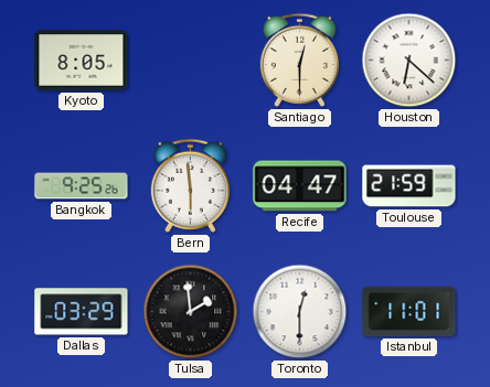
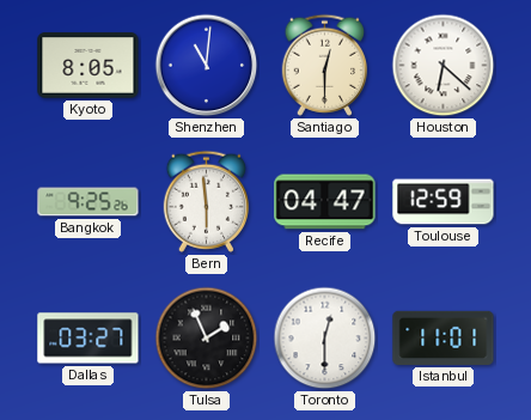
Shenzhen: none -> 11:01 (207, 66)
Toulouse: 21:59 -> 12:59 (444, 202)
Dallas: 03:29 -> 03:27 (89, 339)
Tulsa: 1:59 -> 1:56 (207, 339)
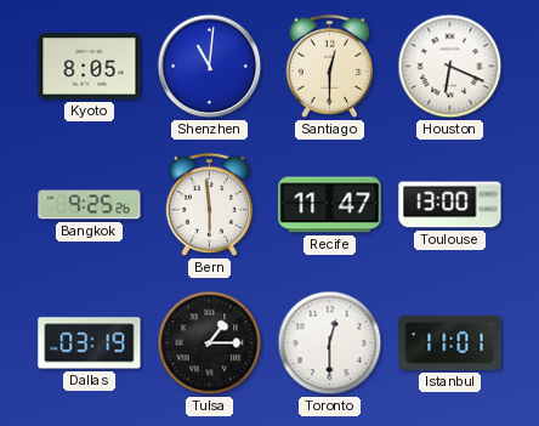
Houston: 6:22 -> 6:19 (450, 67)
Recife: 04:47 -> 11:47 (330, 205)
Toulouse: 12:59 -> 13:00 (450, 205)
Dallas: 03:27 -> 03:19 (90, 343)
Tulsa: 1:56 -> 1:15 (210, 343)
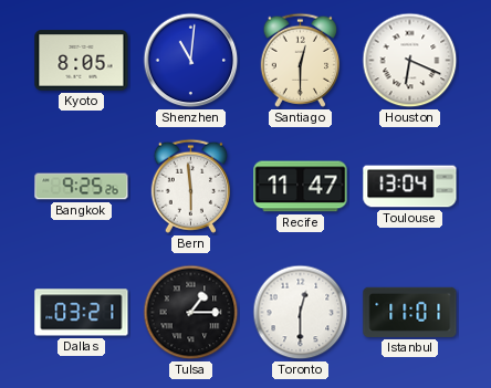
Toulouse: 13:00 -> 13:04 (410, 187)
Dallas: 03:19 -> 03:21 (82, 313)
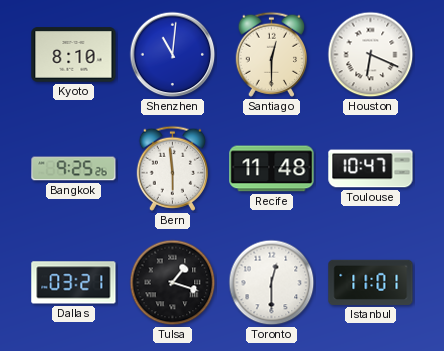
Kyoto: 8:05 -> 8:10 (74, 55)
Recife: 11:47 -> 11:48 (272, 169)
Toulouse: 13:04 -> 10:47 (371, 169)
Tulsa: 1:15 -> 1:18 (173, 283)
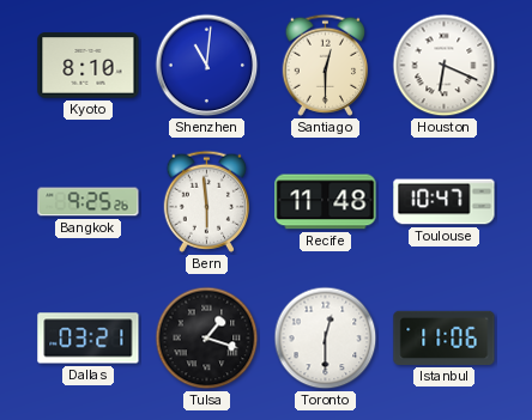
Istanbul: 11:01 -> 11:06 (445, 337)
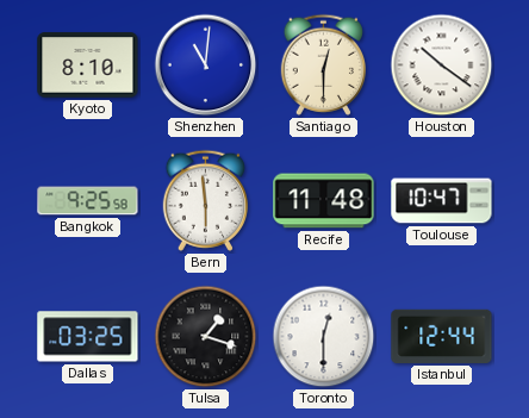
Houston: 6:19 -> 10:21 (442, 65)
Bangkok: 9:25:26 -> 9:25:58 (88, 201)
Dallas: 03:21 -> 03:25 (88, 337)
Istanbul: 11:06 -> 12:44 (442, 336)
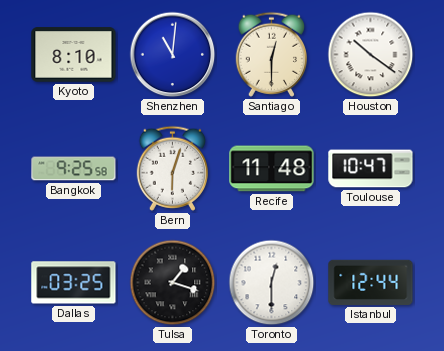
Bern: 5:59 -> 6:03 (172, 168)
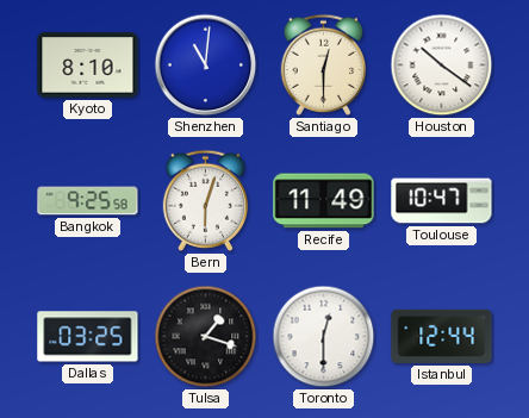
Recife: 11:48 -> 11:49 (324, 201)
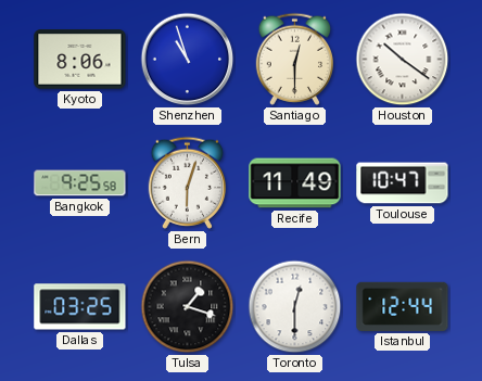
Kyoto: 8:10 -> 8:06 (80, 60)
Shenzhen: 11:01 -> 10:57 (188, 60)
